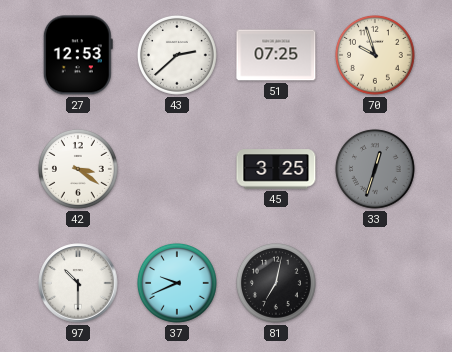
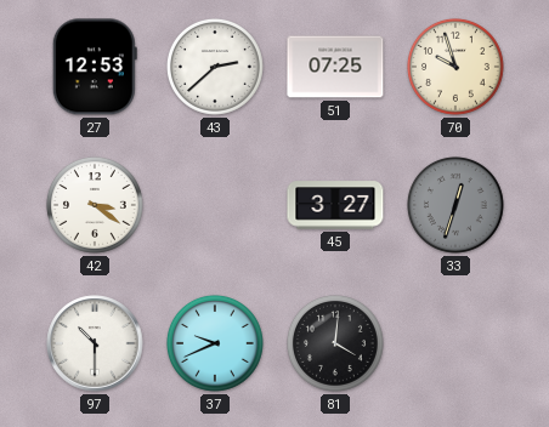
45: 3:25 -> 3:27 (335, 205)
81: 7:02 -> 4:01 (335, 343)
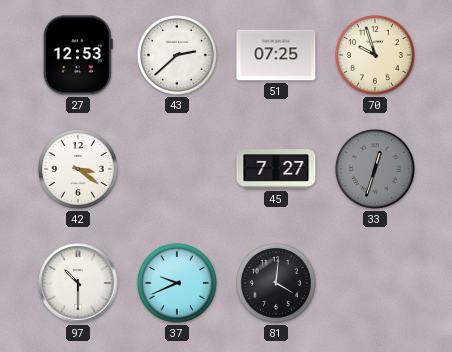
45: 3:27 -> 7:27 (276, 169)
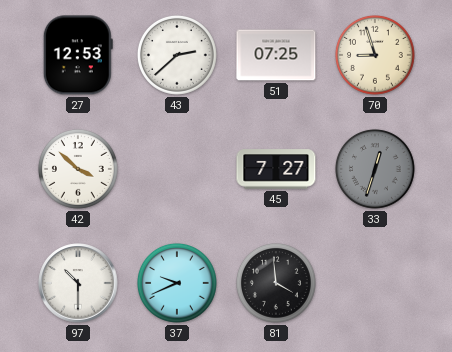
70: 9:57 -> 8:57 (375, 55)
42: 3:21 -> 3:52 (78, 169)
81: 4:01 -> 3:59 (276, 283)
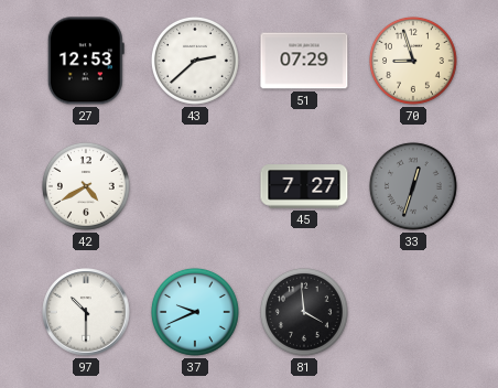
51: 07:25 -> 07:29 (304, 61)
42: 3:52 -> 4:40 (86, 186)
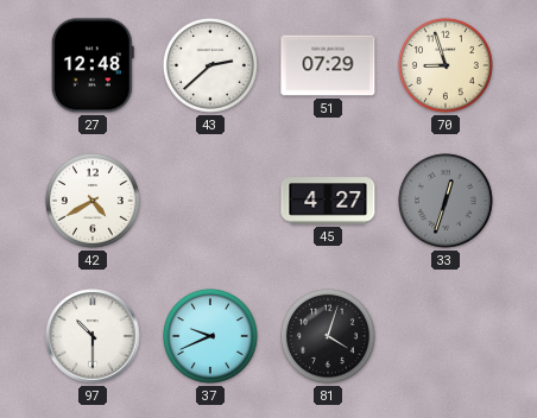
27: 12:53 -> 12:48 (93, 65)
45: 7:27 -> 4:27 (328, 201)
81: 3:59 -> 4:03 (328, 336)
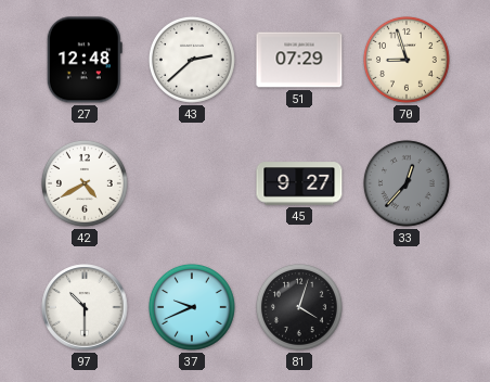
45: 4:27 -> 9:27 (299, 183)
33: 12:33 -> 12:37 (407, 183)
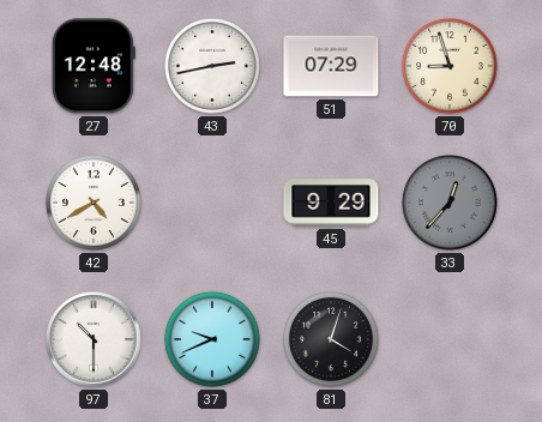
43: 2:38 -> 2:43 (212, 66)
45: 9:27 -> 9:29 (331, 203)
